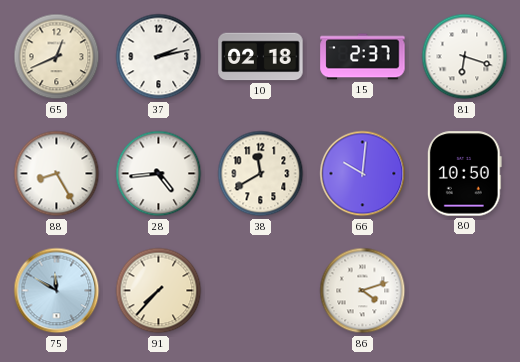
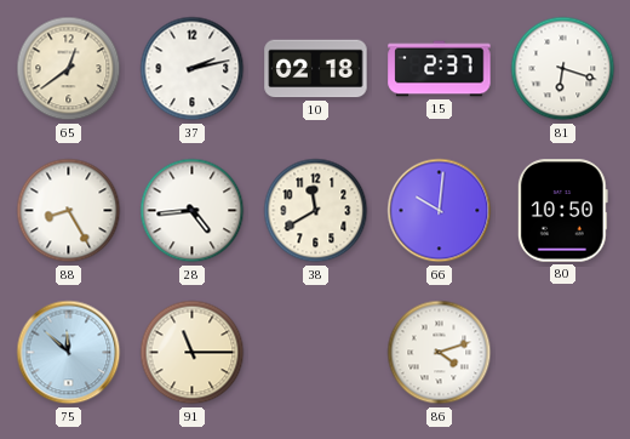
65: 12:41 -> 12:39 (69, 69)
75: 11:50 -> 11:52 (69, 353)
91: 7:37 -> 11:15 (193, 353)
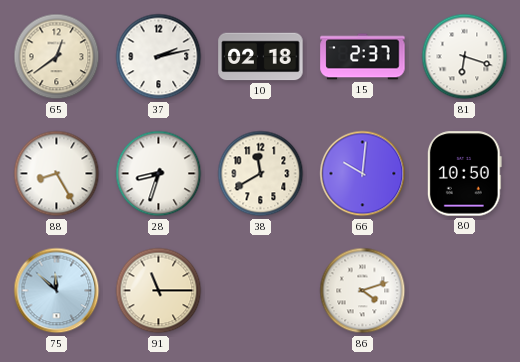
28: 4:44 -> 8:33 (159, 174)
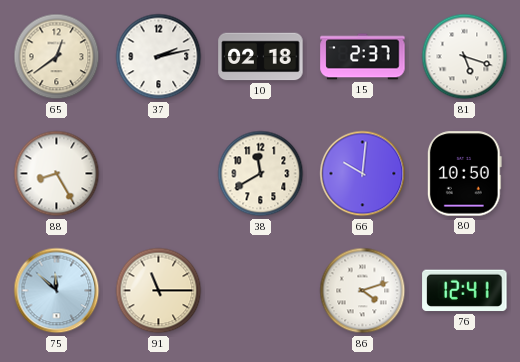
81: 6:18 -> 5:18 (465, 57)
28: 8:33 -> none (159, 174)
76: none -> 12:41 (465, 291)
